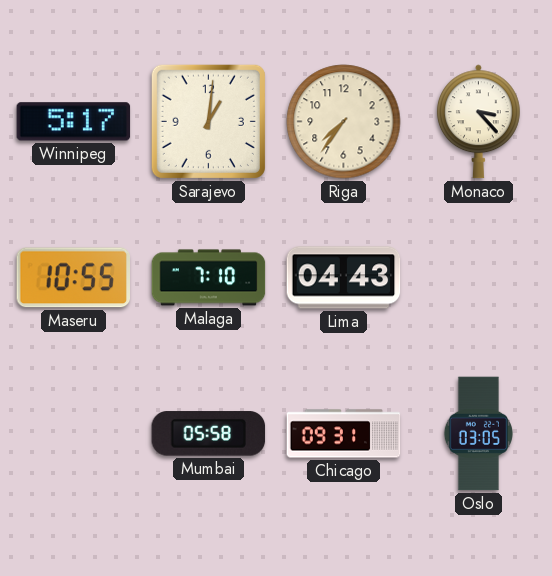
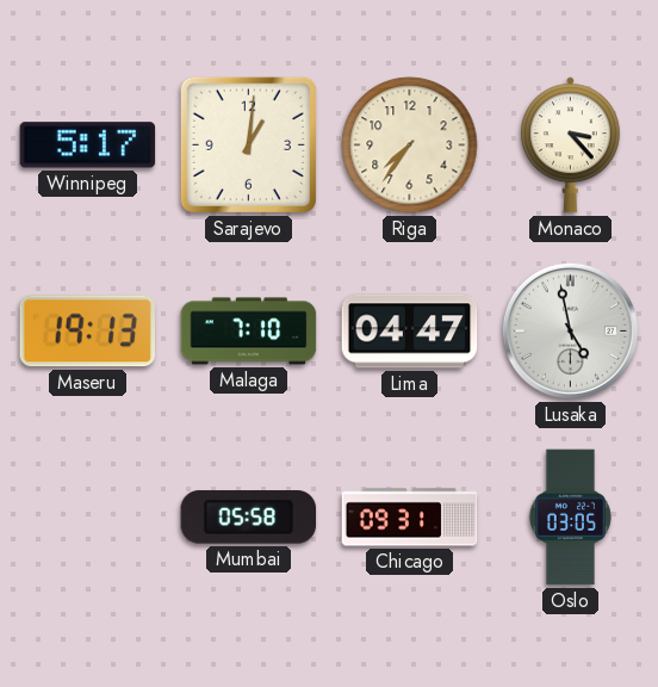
Maseru: 10:55 -> 19:13 (88, 332)
Lima: 04:43 -> 04:47 (410, 332)
Lusaka: none -> 4:58 (570, 330)
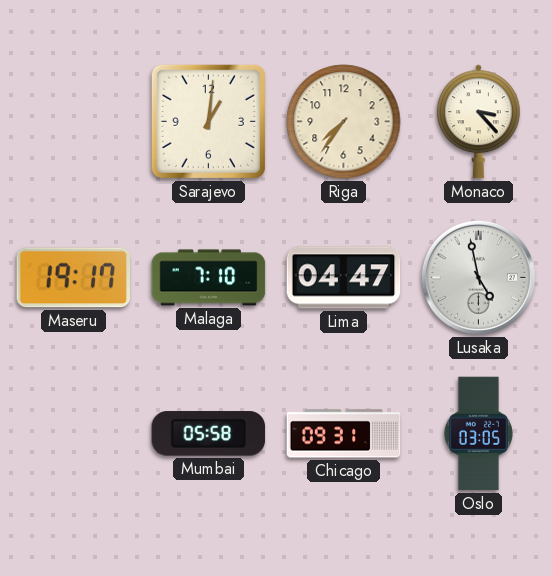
Winnipeg: 5:17 -> none (88, 146)
Maseru: 19:13 -> 19:17 (74, 278)
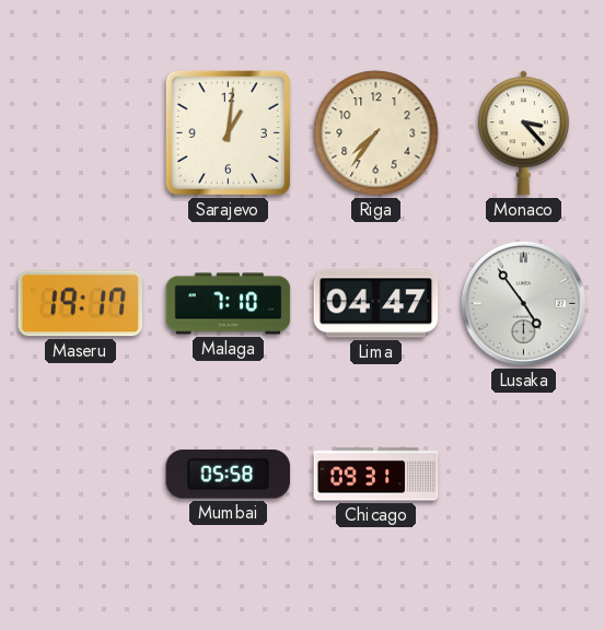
Lusaka: 4:58 -> 4:54 (523, 303)
Oslo: 03:05 -> none (478, 434)
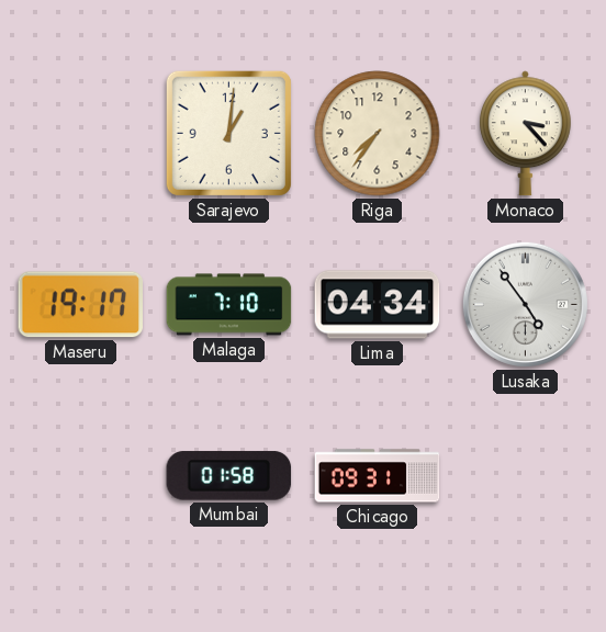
Lima: 04:47 -> 04:34 (378, 305)
Mumbai: 05:58 -> 01:58 (229, 476)
